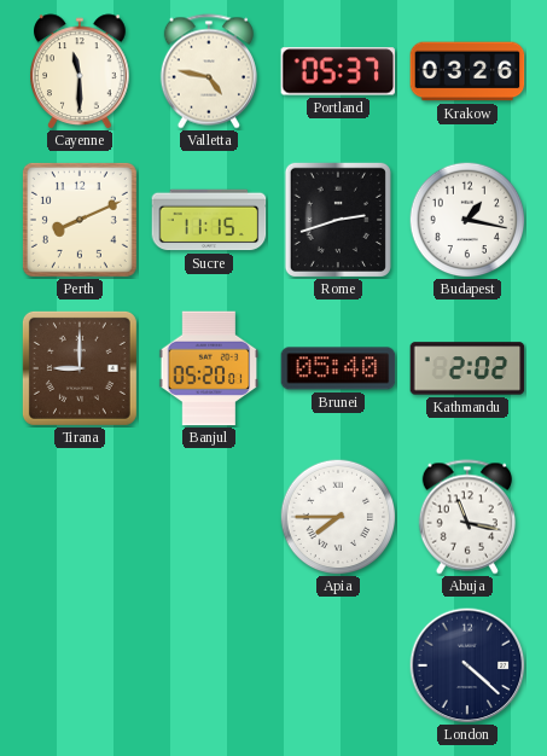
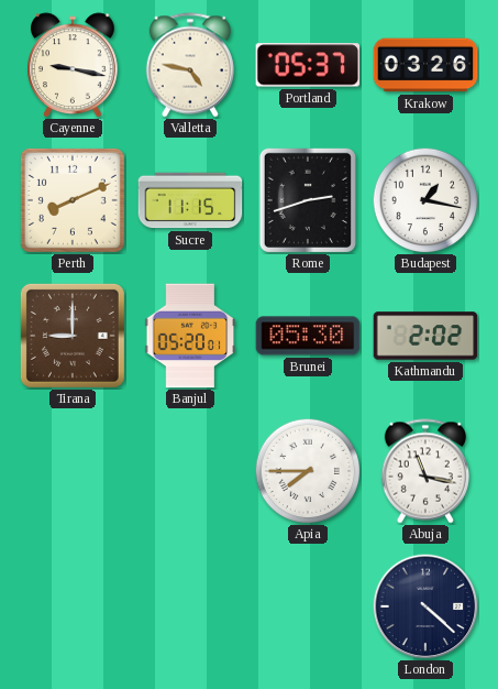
Cayenne: 11:30 -> 9:17 (74, 65)
Brunei: 05:40 -> 05:30 (308, 336)
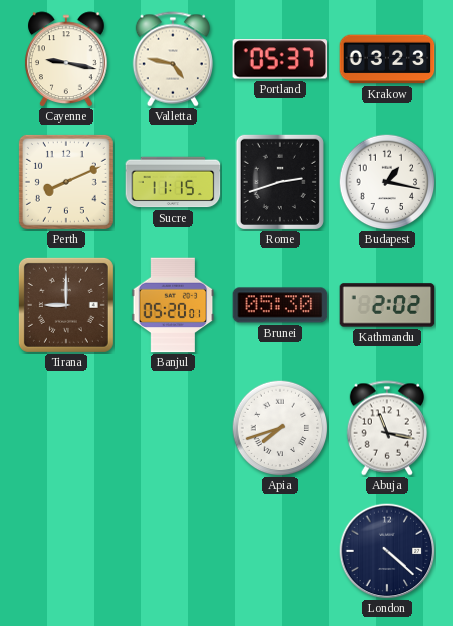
Krakow: 03:26 -> 03:23 (387, 59)
Apia: 7:45 -> 7:42 (280, 428)
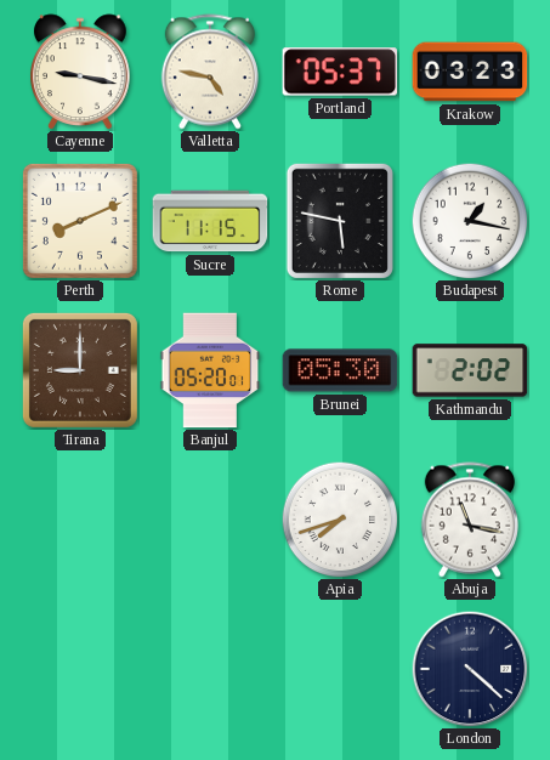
Rome: 2:42 -> 5:47 (340, 221)
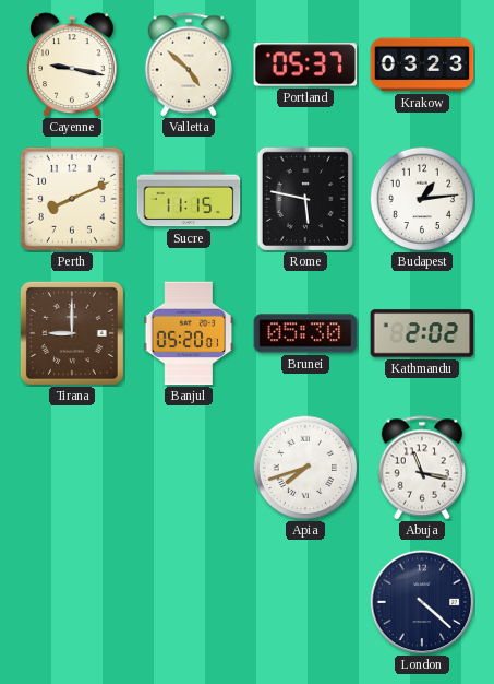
Valletta: 4:47 -> 4:52 (189, 64)
Budapest: 1:17 -> 1:14 (422, 199)
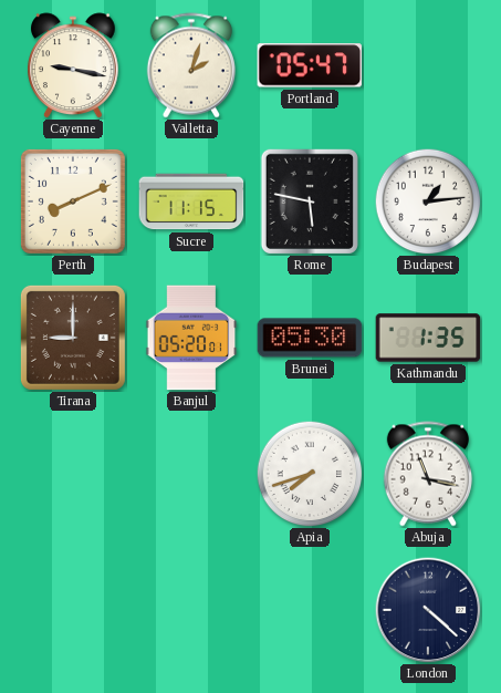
Valletta: 4:52 -> 2:03 (191, 65)
Portland: 05:37 -> 05:47 (310, 65)
Krakow: 03:23 -> none (422, 64)
Kathmandu: 2:02 -> 1:35 (428, 338)
